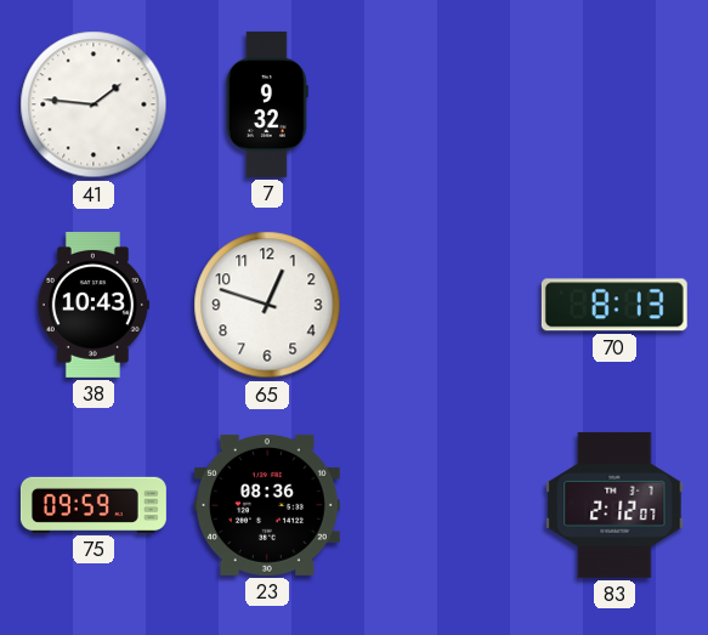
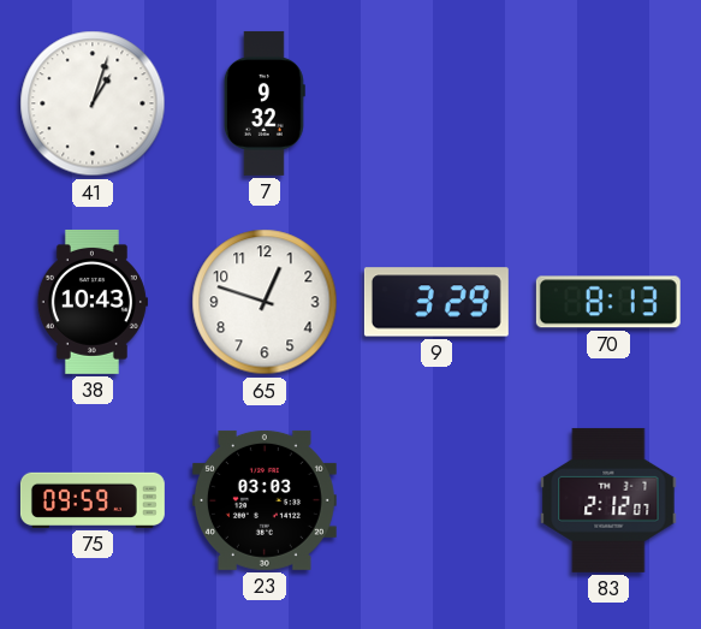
41: 1:46 -> 1:03 (93, 103)
9: none -> 3:29 (436, 302)
23: 08:36 -> 03:03 (265, 500)
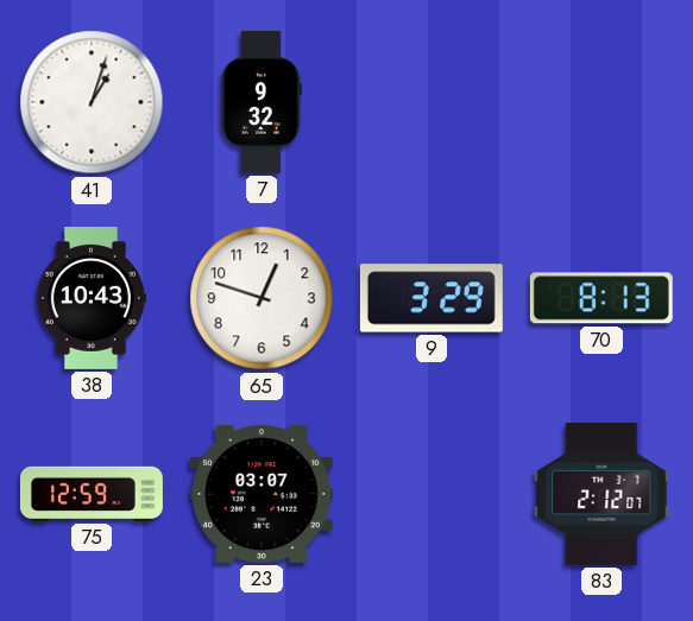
75: 09:59 -> 12:59 (92, 494)
23: 03:03 -> 03:07 (262, 494)
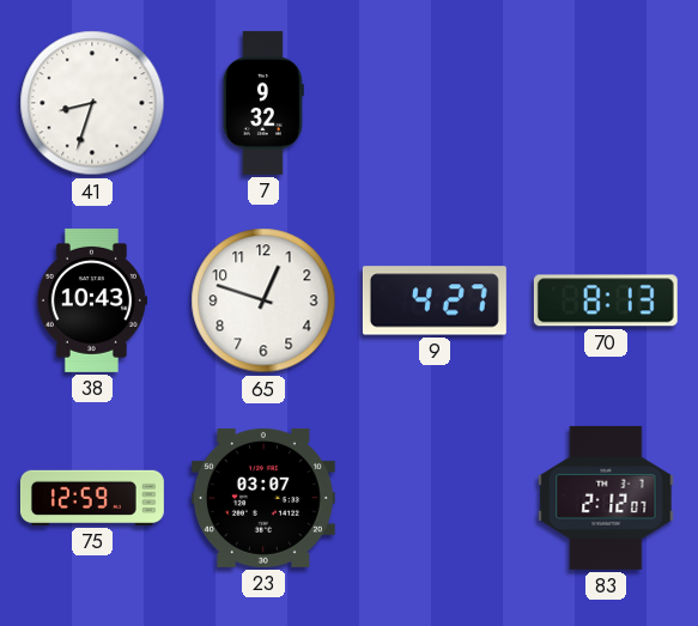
41: 1:03 -> 8:33 (92, 103)
9: 3:29 -> 4:27 (435, 300)
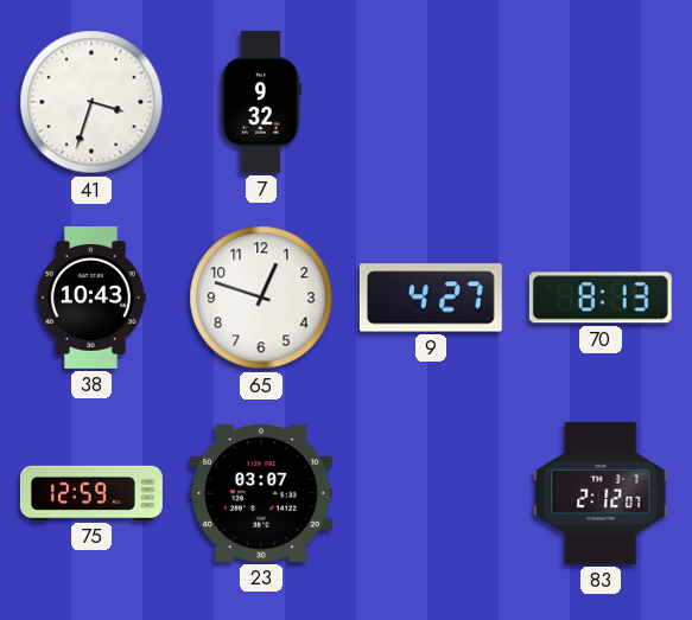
41: 8:33 -> 3:33 (91, 102)
